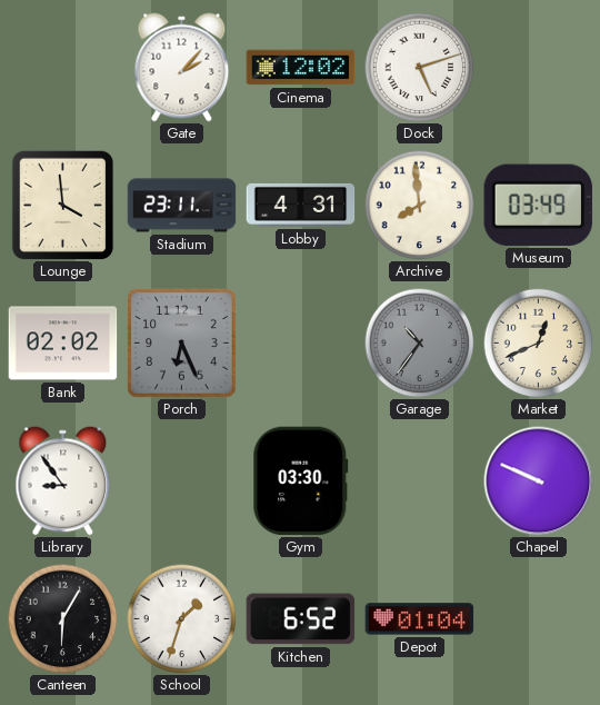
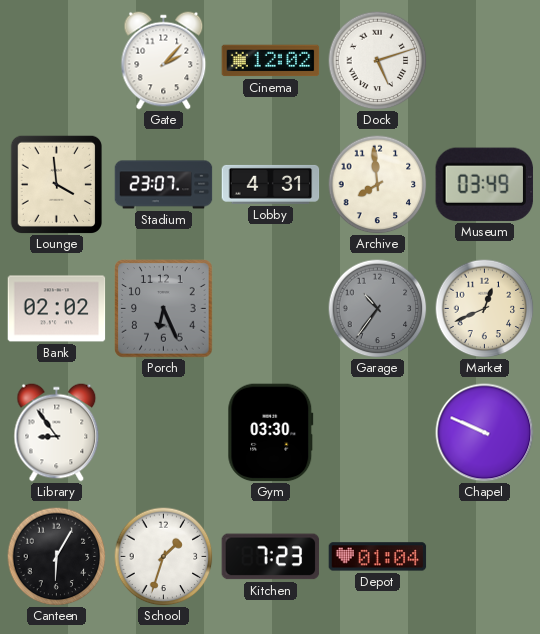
Stadium: 23:11 -> 23:07 (164, 185)
Kitchen: 6:52 -> 7:23 (271, 557)
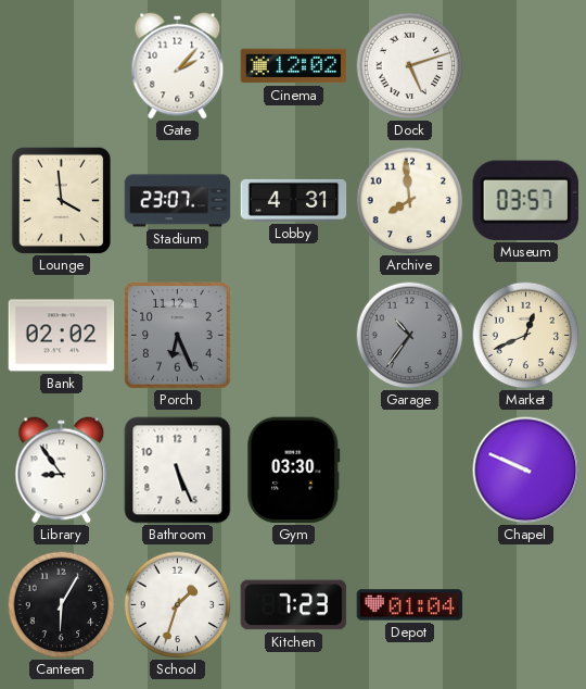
Museum: 03:49 -> 03:57 (525, 200)
Bathroom: none -> 5:26 (178, 471)
